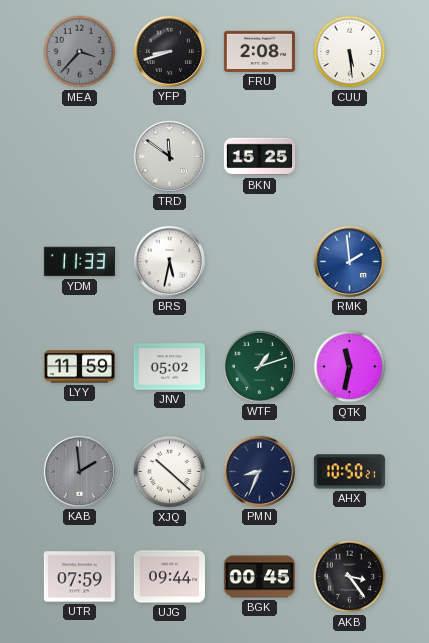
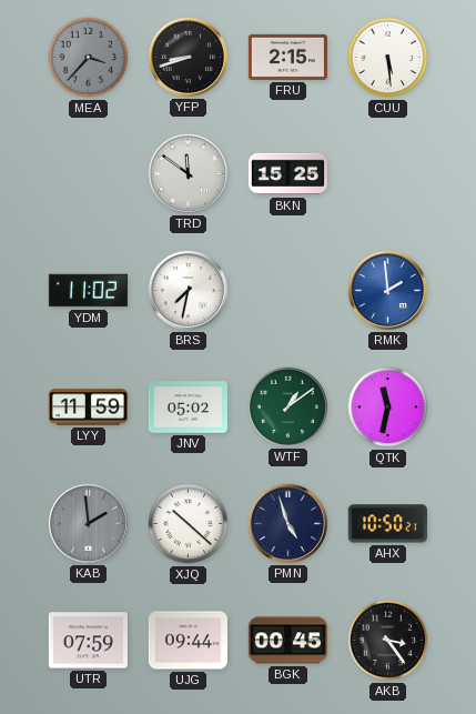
FRU: 2:08 -> 2:15 (287, 57)
YDM: 11:33 -> 11:02 (88, 291)
BRS: 5:32 -> 7:32 (188, 290)
WTF: 1:12 -> 1:09 (287, 406)
PMN: 8:34 -> 4:57 (287, 523)
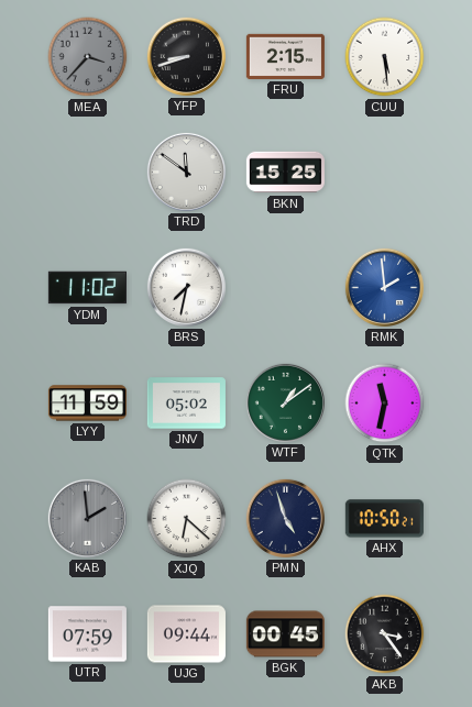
XJQ: 10:22 -> 6:22 (187, 519)
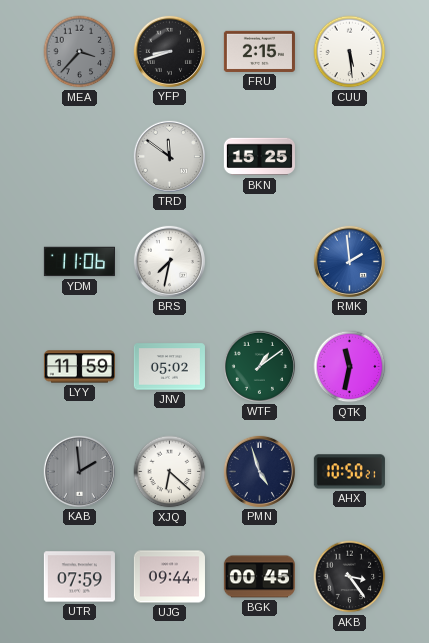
YDM: 11:02 -> 11:06 (79, 262)
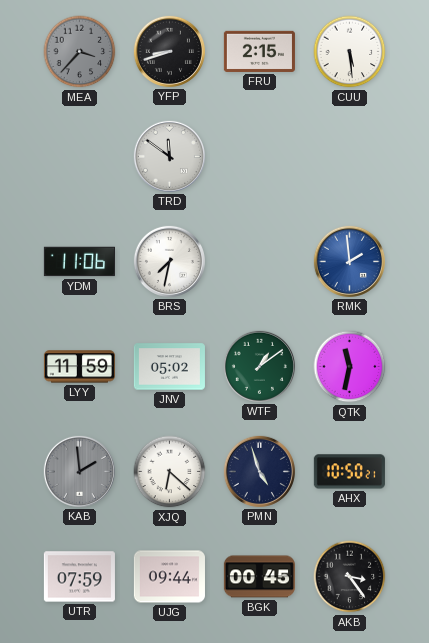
BKN: 15:25 -> none (259, 157)
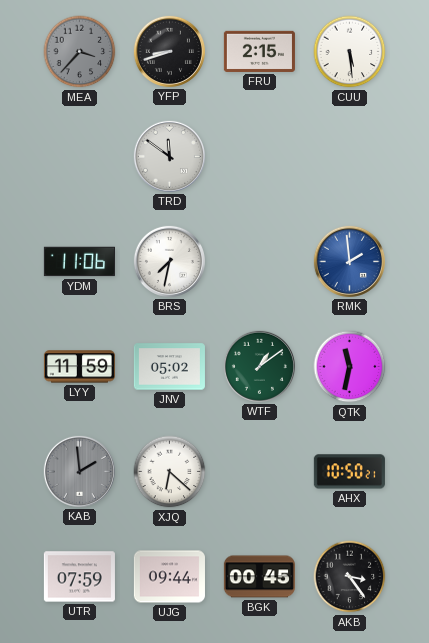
PMN: 4:57 -> none (259, 471)
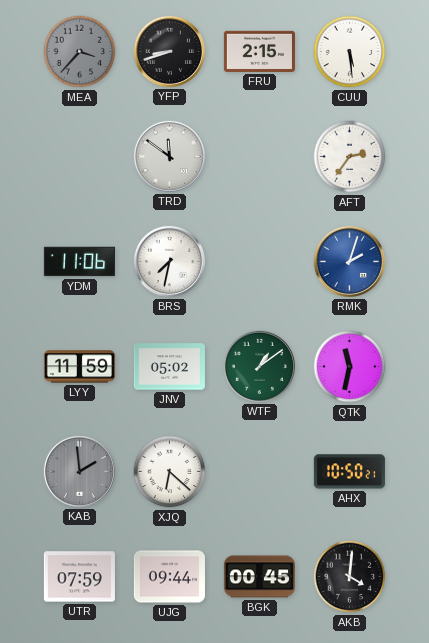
AFT: none -> 2:36 (350, 157)
RMK: 1:59 -> 2:03 (349, 261)
AKB: 3:24 -> 4:01 (350, 577)
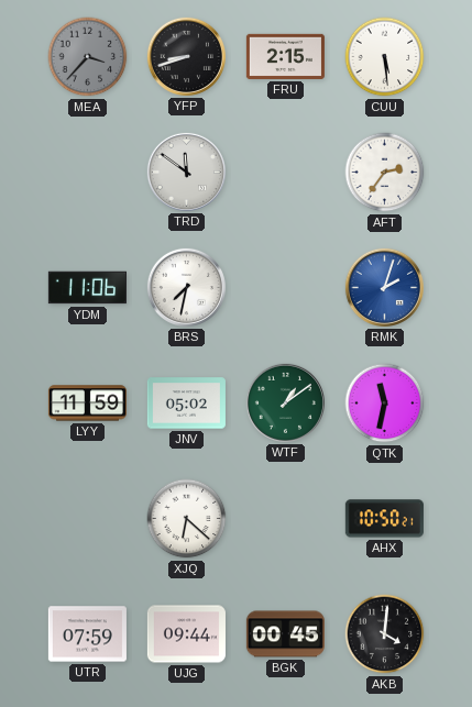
KAB: 1:59 -> none (79, 471)
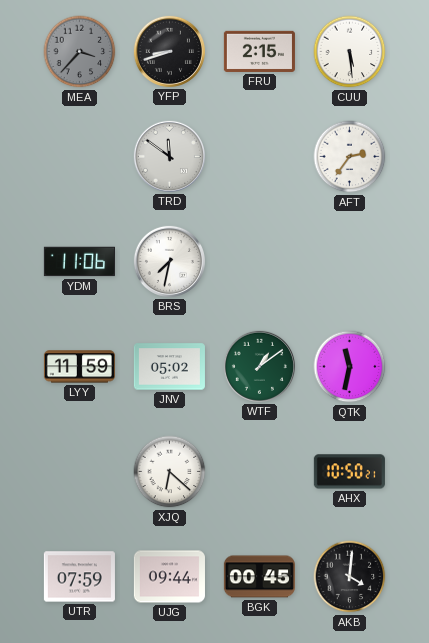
RMK: 2:03 -> none (384, 287)
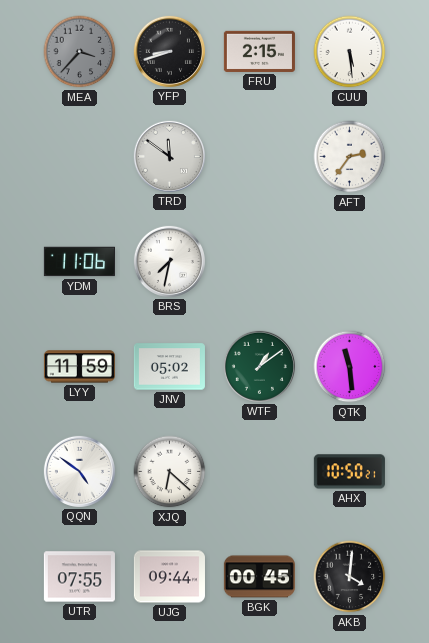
QTK: 11:32 -> 11:29 (350, 367)
QQN: none -> 4:51 (79, 471)
UTR: 07:59 -> 07:55 (79, 577)
